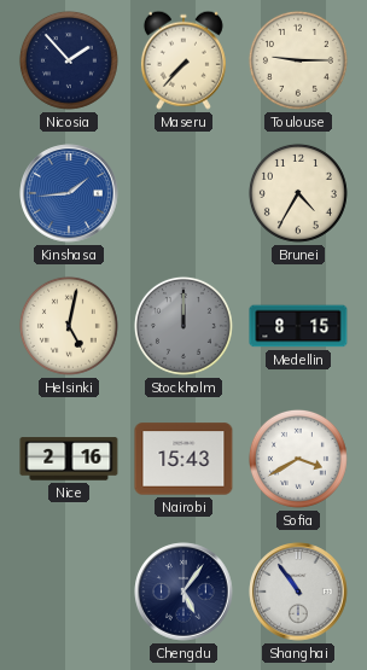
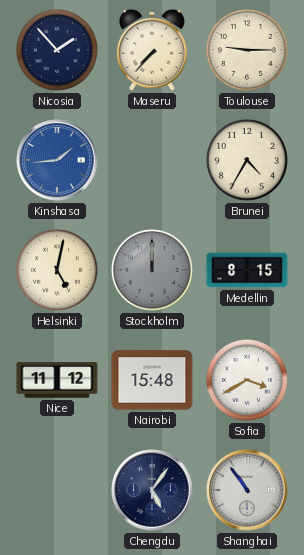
Nice: 2:16 -> 11:12 (57, 380)
Nairobi: 15:43 -> 15:48 (152, 380)
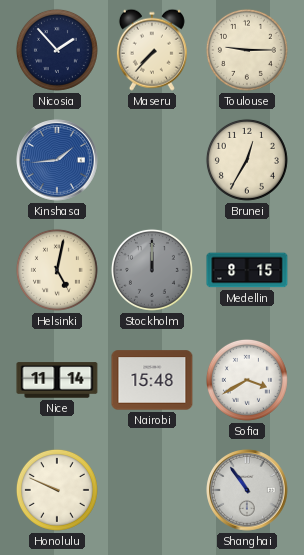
Brunei: 4:35 -> 12:35 (247, 160)
Nice: 11:12 -> 11:14 (57, 380)
Honolulu: none -> 9:49 (57, 490)
Chengdu: 5:06 -> none (152, 490)
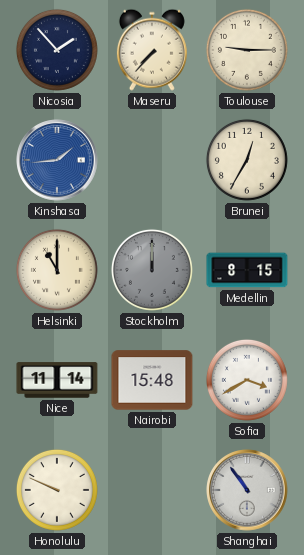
Helsinki: 5:02 -> 11:00 (57, 270)
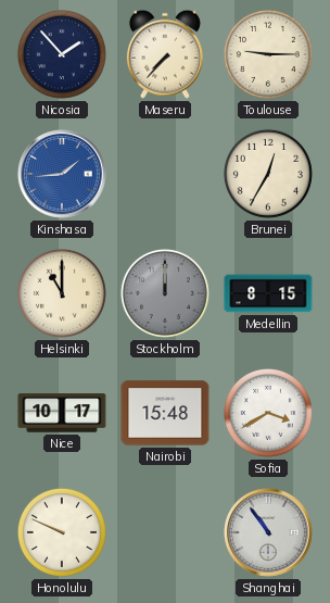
Nice: 11:14 -> 10:17 (62, 413)
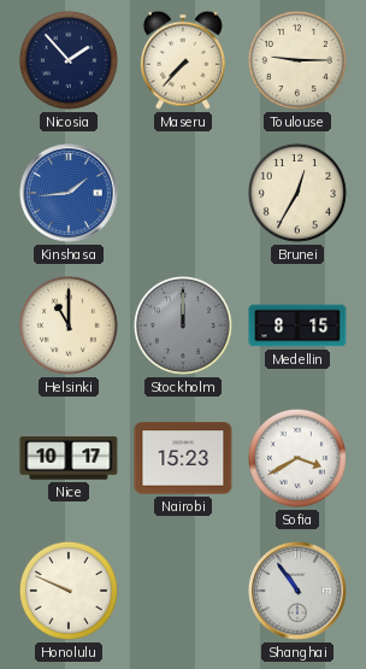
Nairobi: 15:48 -> 15:23 (183, 458)
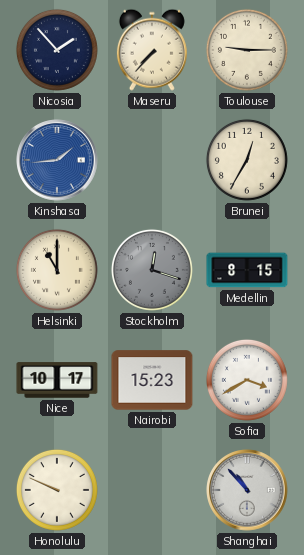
Stockholm: 12:00 -> 12:18 (152, 270)
Shanghai: 10:54 -> 10:53 (247, 490)
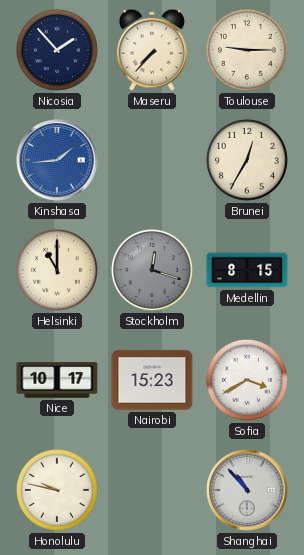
Honolulu: 9:49 -> 9:47 (57, 490)
